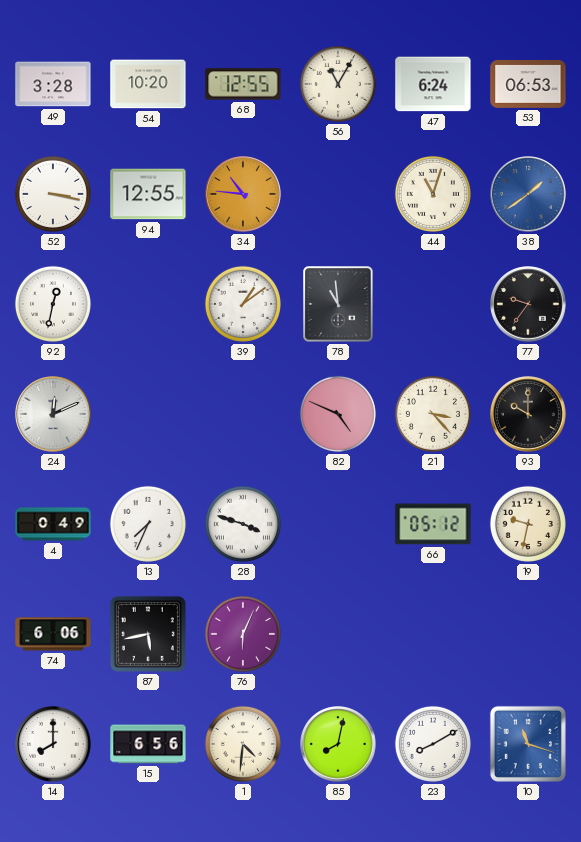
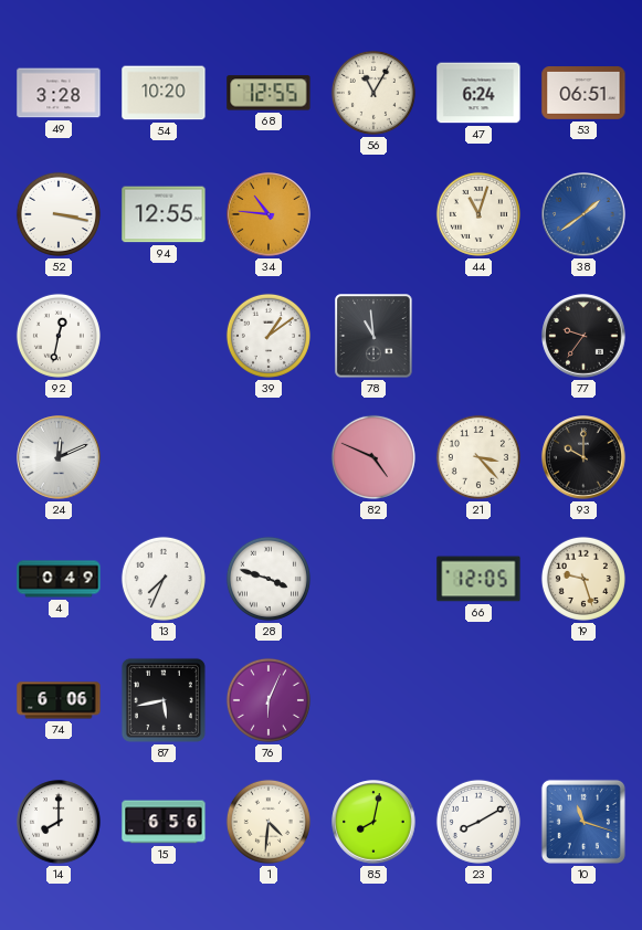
53: 06:53 -> 06:51 (583, 94)
66: 05:12 -> 12:05 (478, 579)
19: 9:32 -> 9:27 (583, 579)
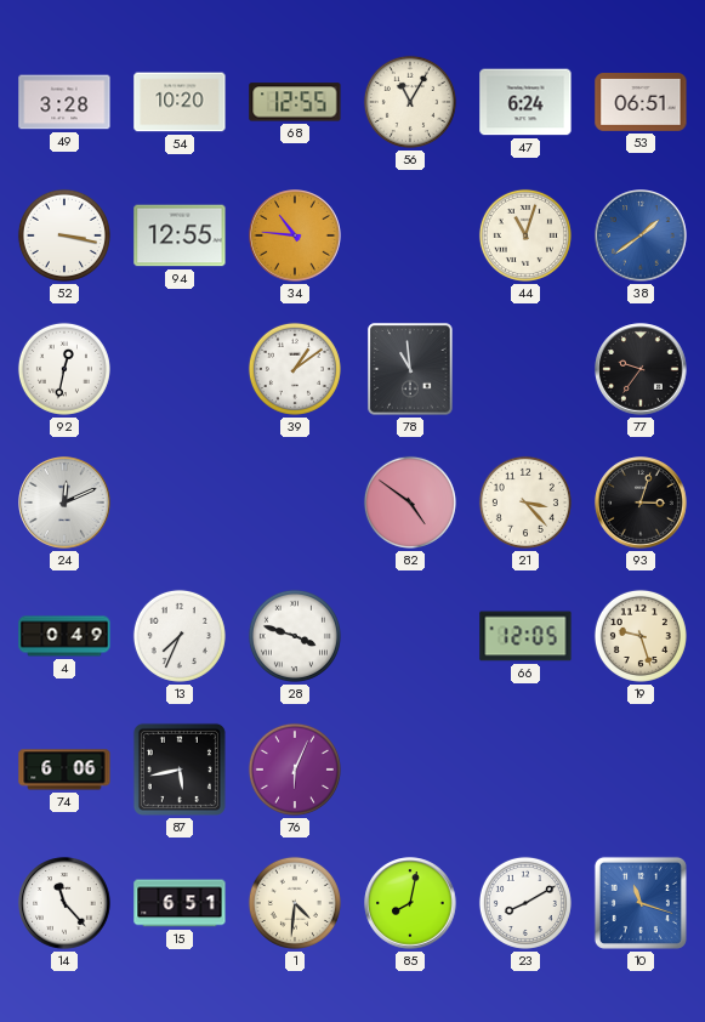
82: 4:49 -> 4:51 (410, 503)
93: 10:00 -> 3:03 (641, 503)
14: 8:00 -> 11:23 (64, 903)
15: 6:56 -> 6:51 (180, 903)
